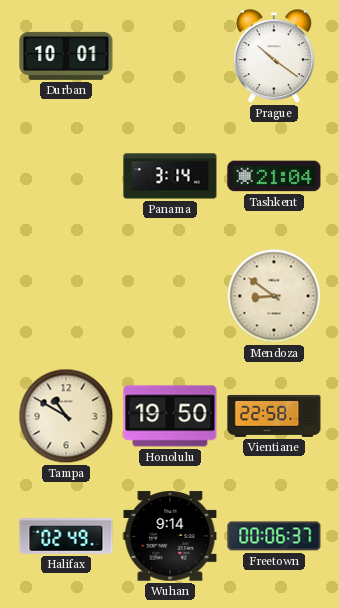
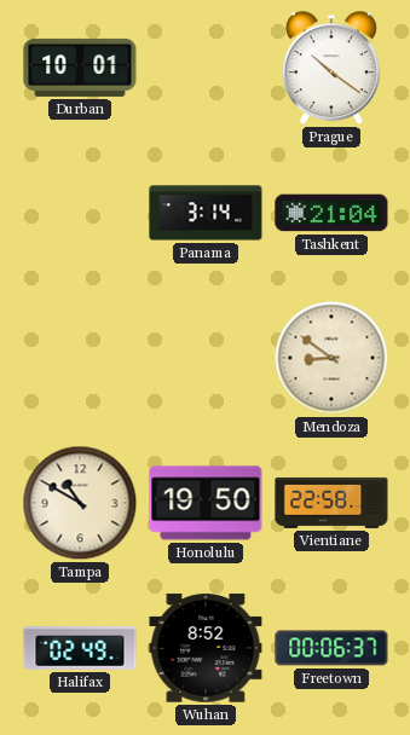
Wuhan: 9:14 -> 8:52 (206, 648)
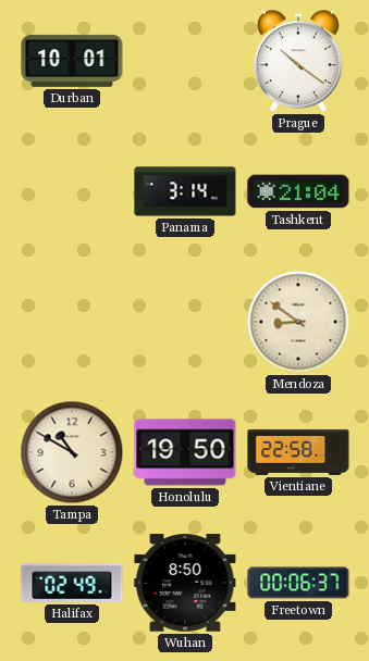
Wuhan: 8:52 -> 8:50 (185, 583)
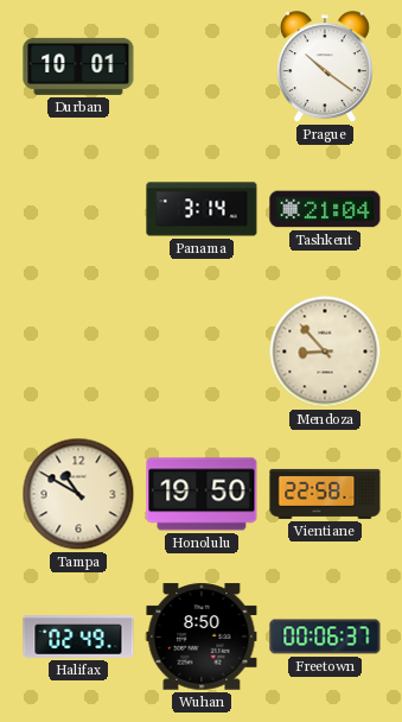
Mendoza: 8:51 -> 8:53 (325, 351)
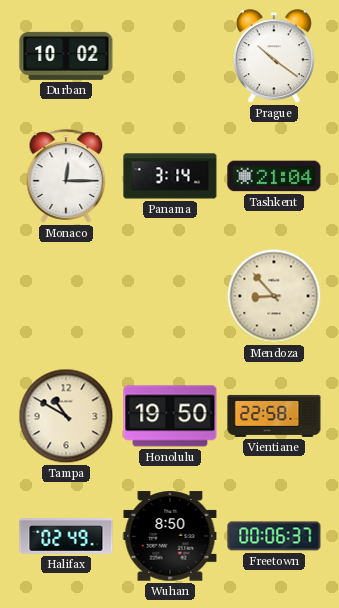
Durban: 10:01 -> 10:02 (66, 56)
Monaco: none -> 12:15 (66, 176)
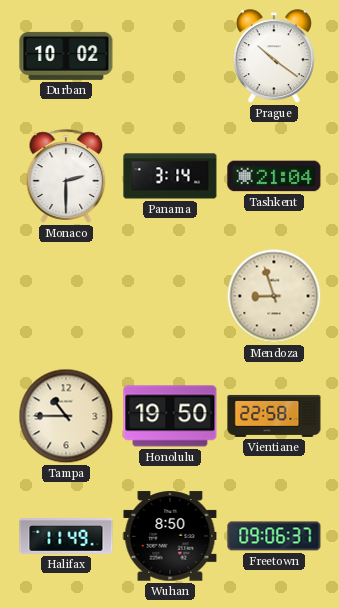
Monaco: 12:15 -> 2:30 (66, 176)
Mendoza: 8:53 -> 8:57 (274, 296)
Tampa: 10:50 -> 10:45 (66, 416)
Halifax: 02:49 -> 11:49 (66, 537)
Freetown: 00:06 -> 09:06 (274, 536)
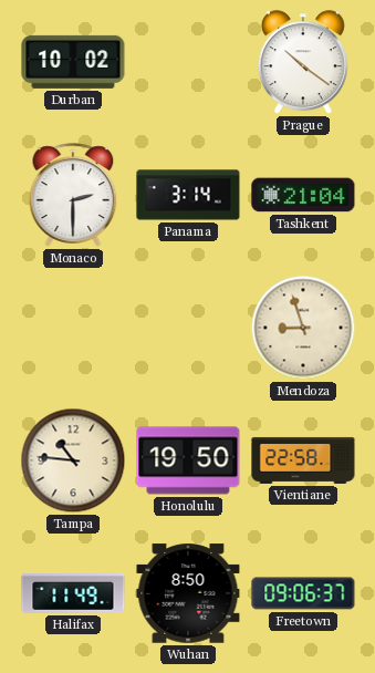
Tampa: 10:45 -> 10:46 (73, 460)
